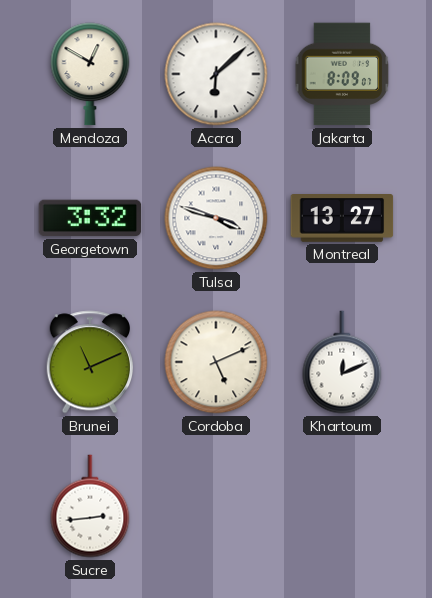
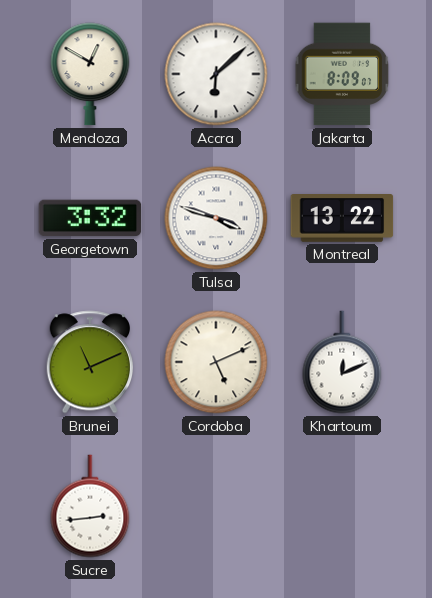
Montreal: 13:27 -> 13:22 (342, 219)
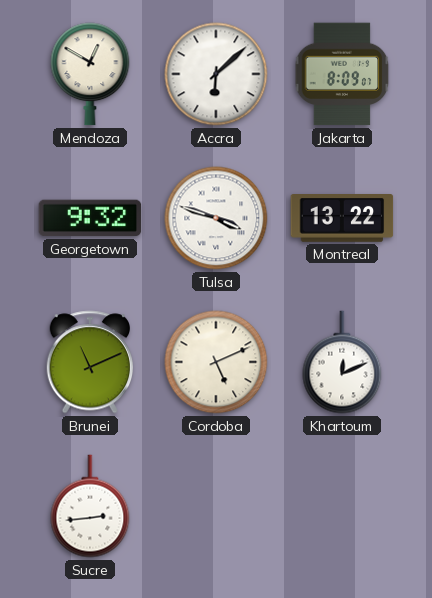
Georgetown: 3:32 -> 9:32 (90, 218)
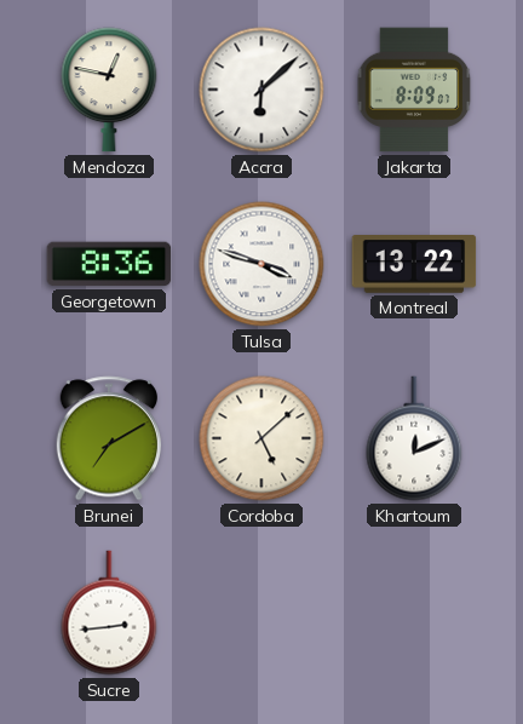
Mendoza: 12:50 -> 12:47 (109, 90)
Georgetown: 9:32 -> 8:36 (109, 264)
Brunei: 11:11 -> 7:10 (108, 438)
Cordoba: 5:11 -> 5:08 (261, 438)
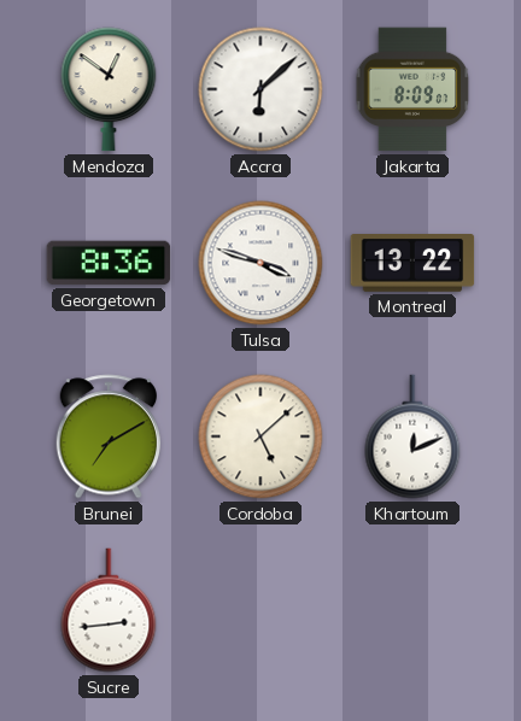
Mendoza: 12:47 -> 12:51 (109, 89)
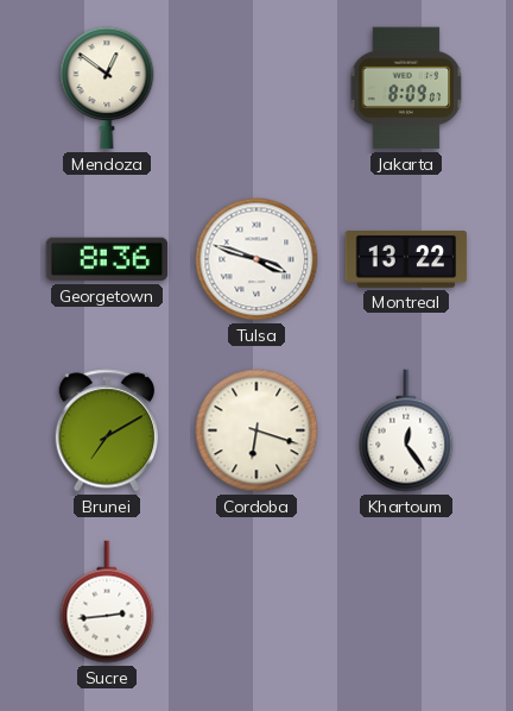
Accra: 6:08 -> none (260, 89)
Cordoba: 5:08 -> 6:18 (256, 430)
Khartoum: 12:11 -> 12:24 (406, 430)
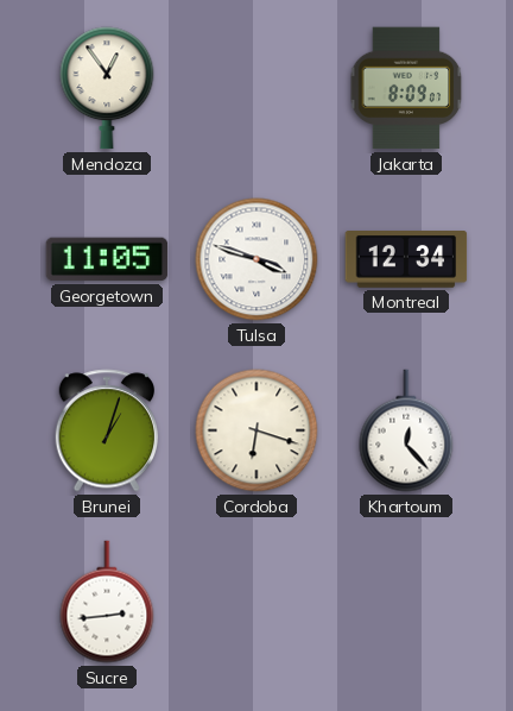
Mendoza: 12:51 -> 12:54 (107, 88)
Georgetown: 8:36 -> 11:05 (107, 259)
Montreal: 13:22 -> 12:34 (406, 260)
Brunei: 7:10 -> 1:03 (106, 430)
Khartoum: 12:24 -> 12:23 (406, 430)
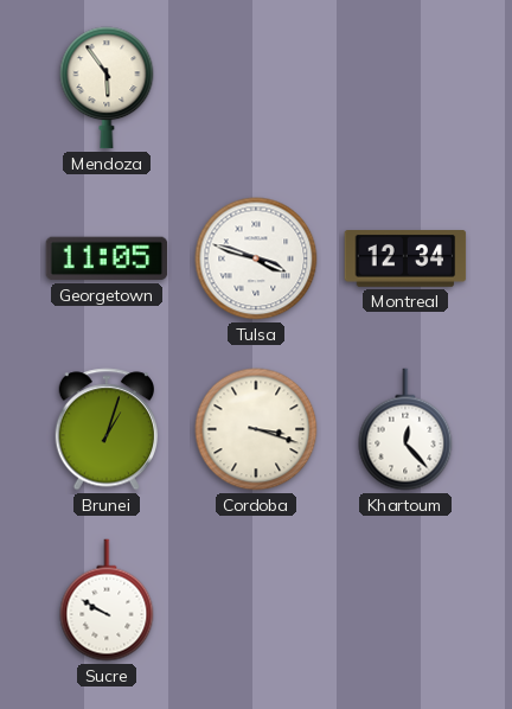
Mendoza: 12:54 -> 5:54 (107, 88)
Jakarta: 8:09 -> none (406, 88)
Cordoba: 6:18 -> 3:18 (256, 429)
Sucre: 2:44 -> 9:50 (107, 600)
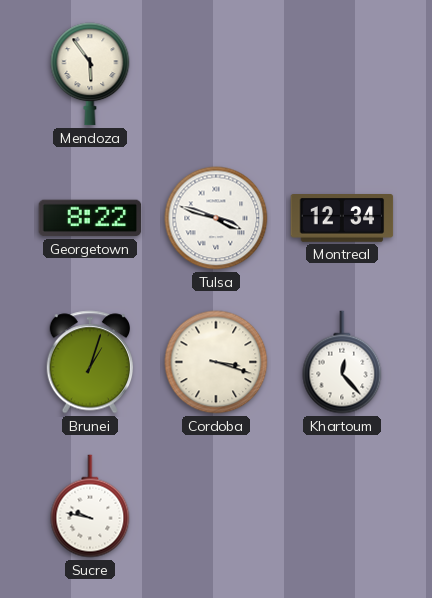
Georgetown: 11:05 -> 8:22 (90, 218)
Sucre: 9:50 -> 9:47 (90, 506)
